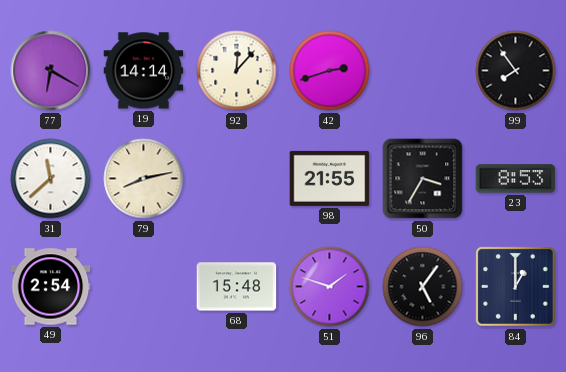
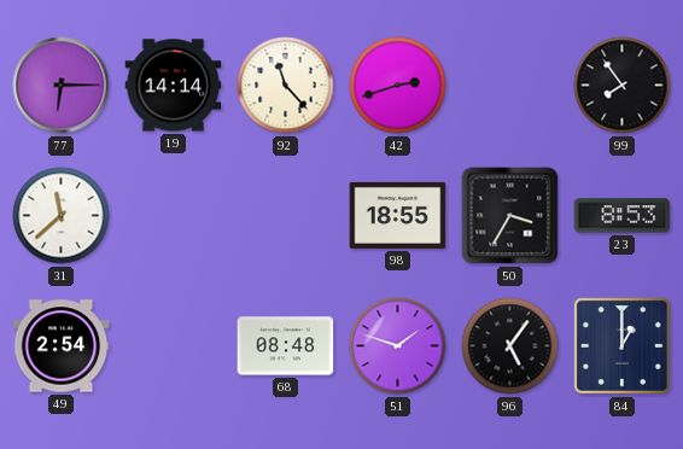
77: 6:20 -> 6:15 (62, 86)
92: 12:07 -> 11:23 (286, 86)
79: 8:13 -> none (144, 179)
98: 21:55 -> 18:55 (398, 215)
68: 15:48 -> 08:48 (286, 346)
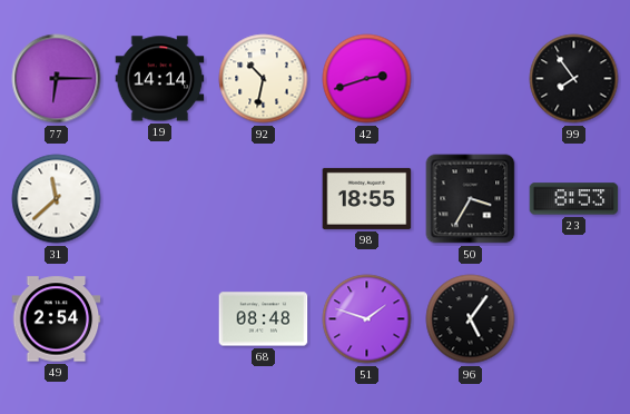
92: 11:23 -> 10:32 (264, 79)
84: 1:00 -> none (623, 346)
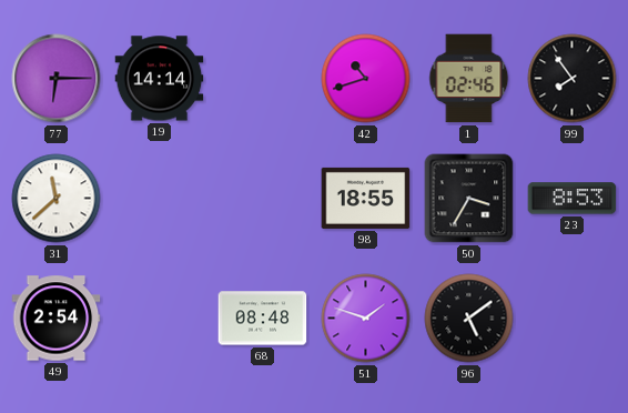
92: 10:32 -> none (264, 79)
42: 2:42 -> 10:42 (366, 79)
1: none -> 02:46 (469, 79)
96: 5:06 -> 5:09 (469, 319)
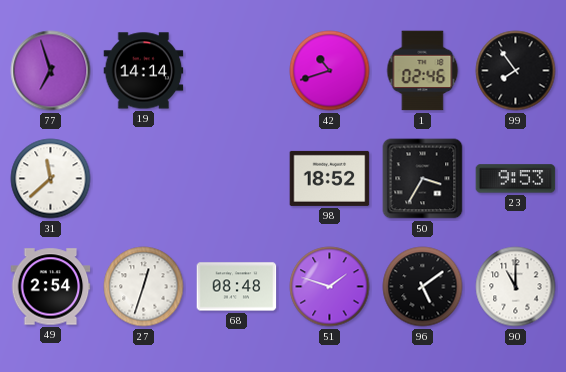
77: 6:15 -> 6:57 (51, 71)
98: 18:55 -> 18:52 (330, 178)
23: 8:53 -> 9:53 (516, 179)
27: none -> 12:33 (144, 287)
90: none -> 11:00 (516, 287)
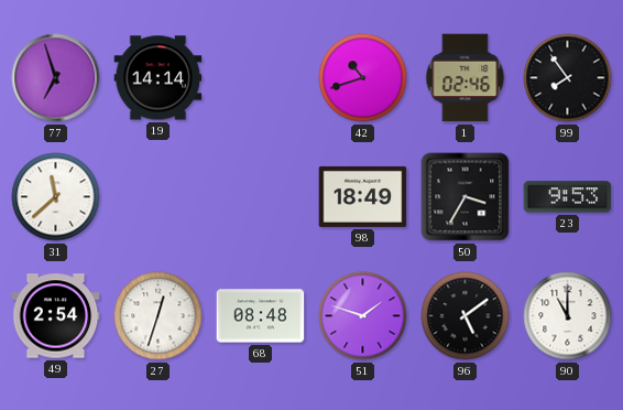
98: 18:52 -> 18:49 (363, 196)
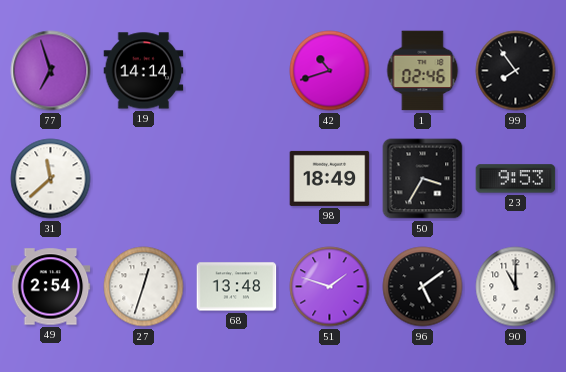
68: 08:48 -> 13:48 (237, 287)
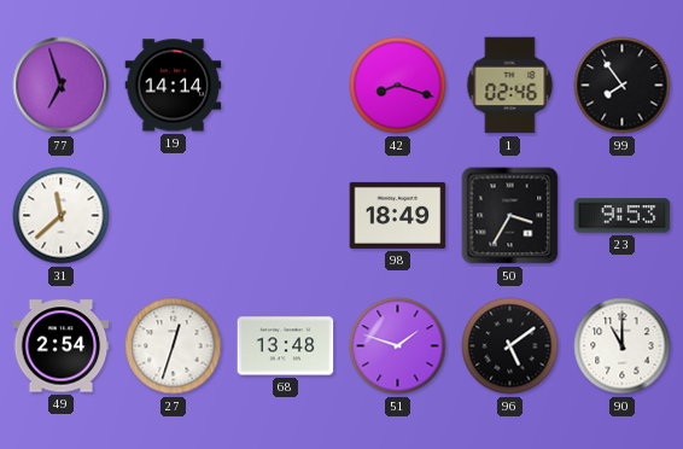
42: 10:42 -> 8:18 (398, 86)
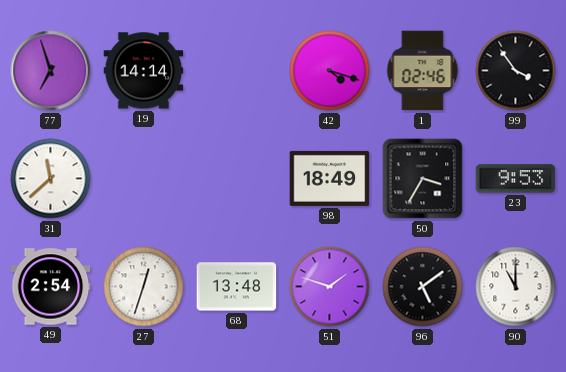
42: 8:18 -> 4:18 (330, 71)
99: 7:54 -> 3:54 (516, 71)
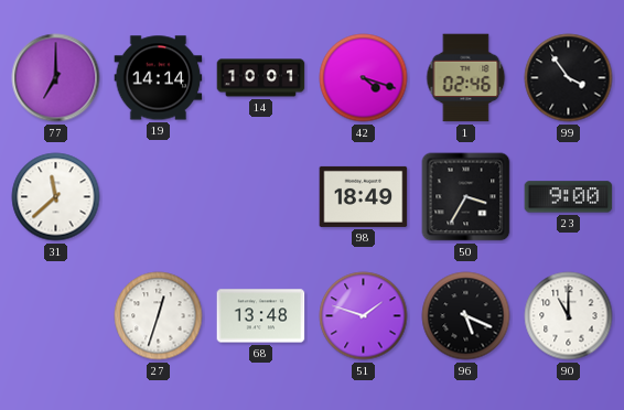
77: 6:57 -> 7:00 (56, 78)
14: none -> 10:01 (261, 78)
23: 9:53 -> 9:00 (569, 197)
49: 2:54 -> none (51, 287)
96: 5:09 -> 5:19 (466, 316)
